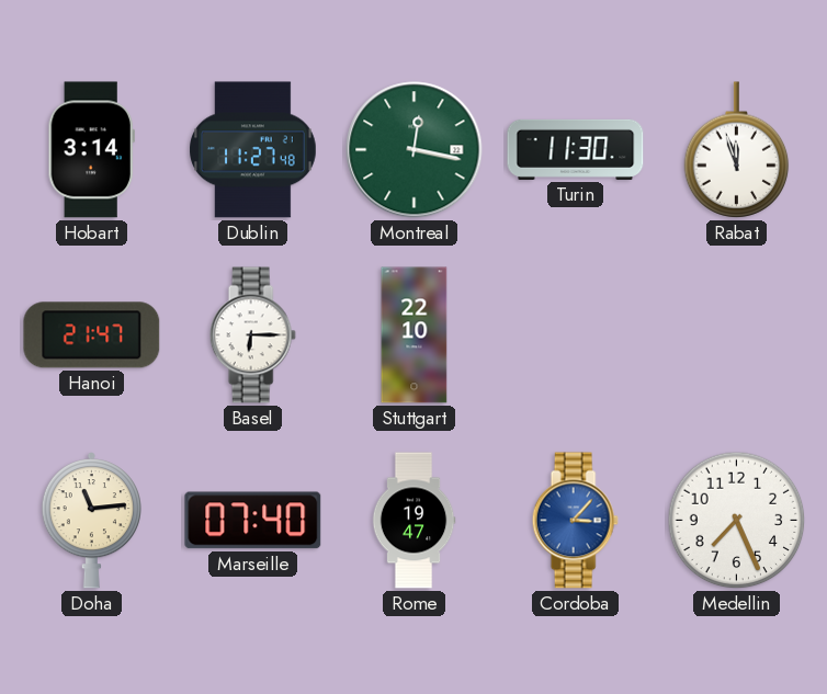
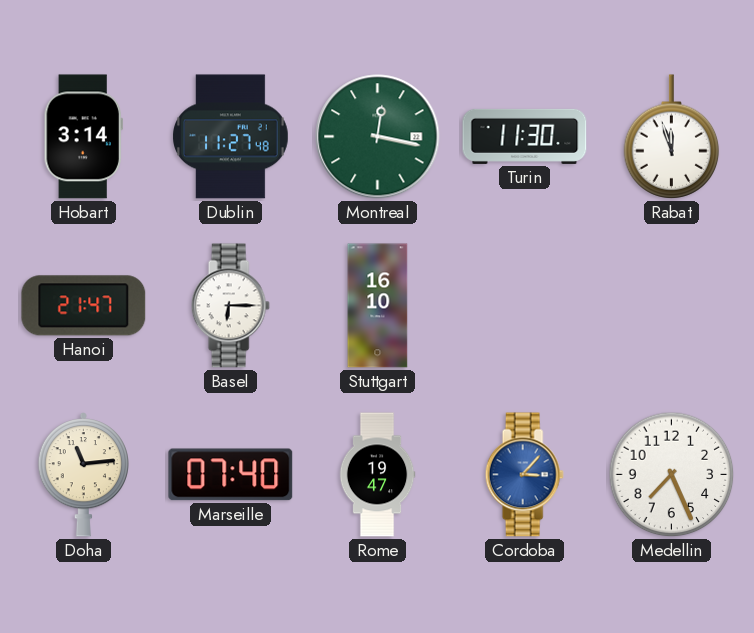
Stuttgart: 22:10 -> 16:10 (378, 306)
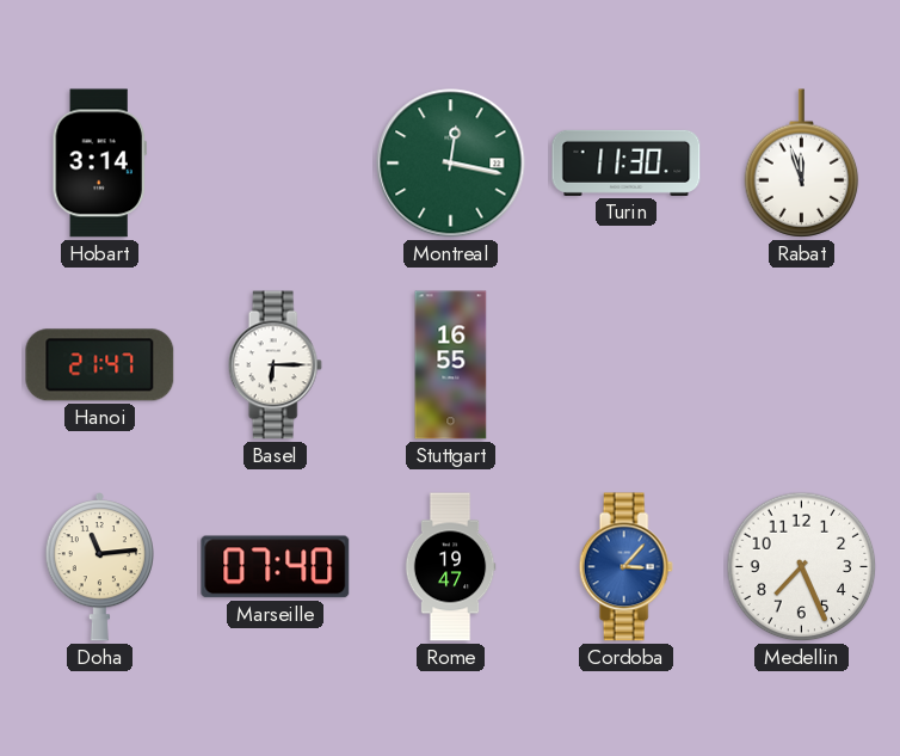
Dublin: 11:27 -> none (231, 137)
Stuttgart: 16:10 -> 16:55 (451, 365)
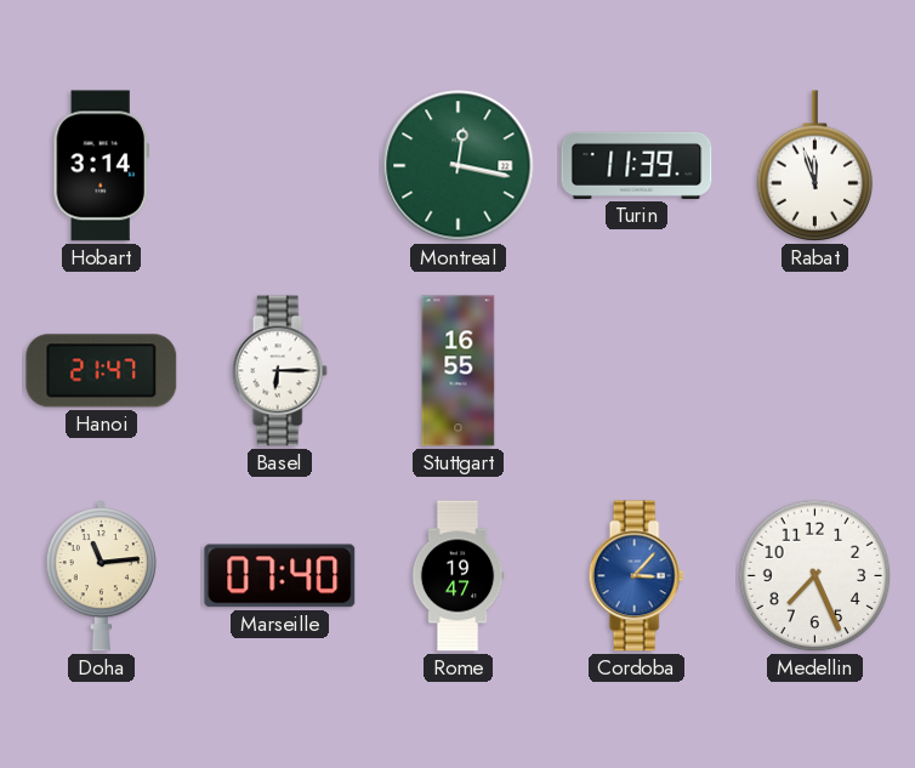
Turin: 11:30 -> 11:39 (637, 165)
